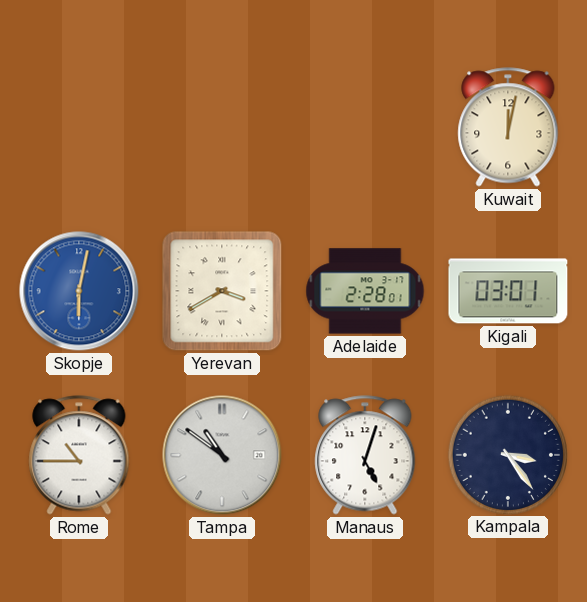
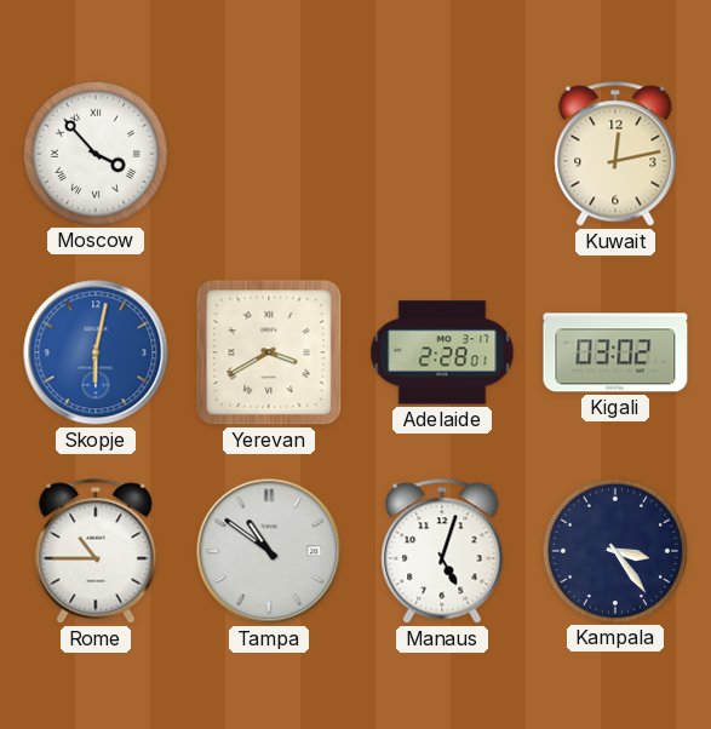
Moscow: none -> 3:53 (94, 153)
Kuwait: 12:02 -> 12:13 (615, 154)
Kigali: 03:01 -> 03:02 (615, 352)
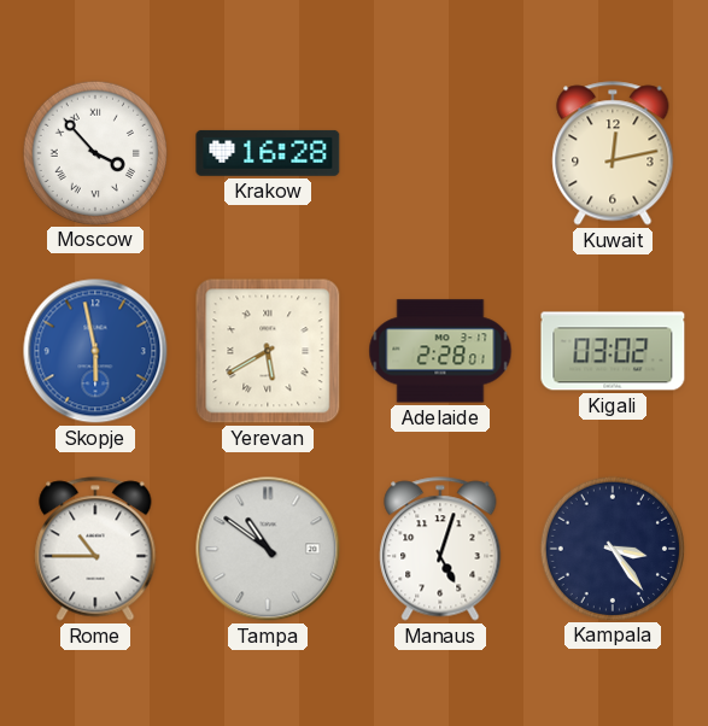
Krakow: none -> 16:28 (268, 153)
Skopje: 6:02 -> 5:58 (95, 351)
Yerevan: 3:40 -> 5:40 (268, 351)
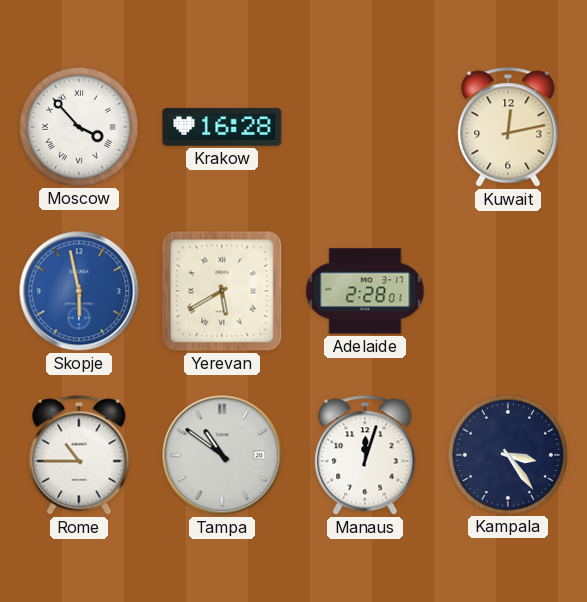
Kigali: 03:02 -> none (613, 351)
Manaus: 5:03 -> 12:03 (365, 455)
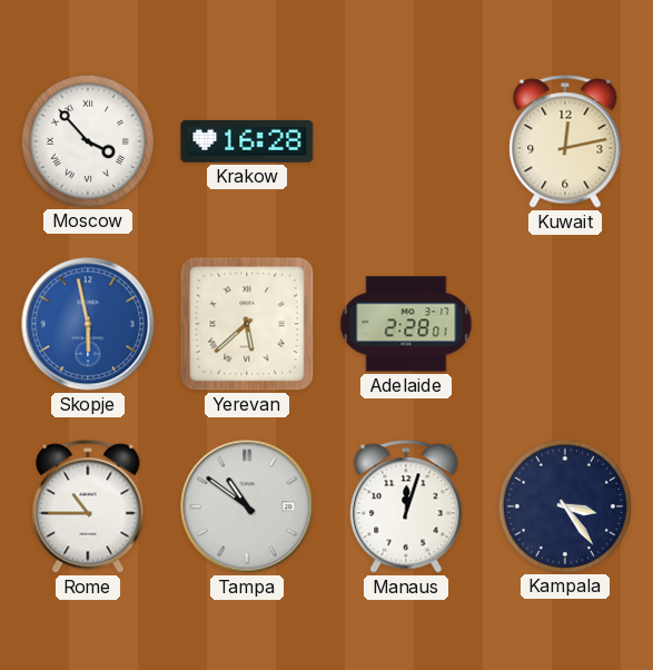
Yerevan: 5:40 -> 5:38 (247, 324)
